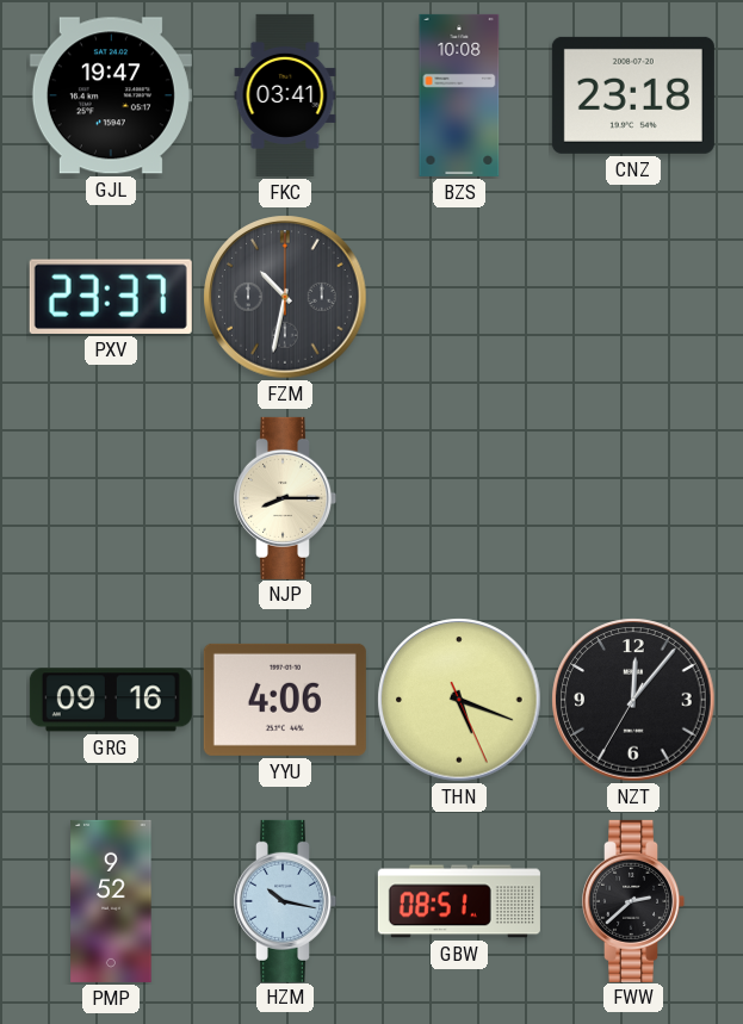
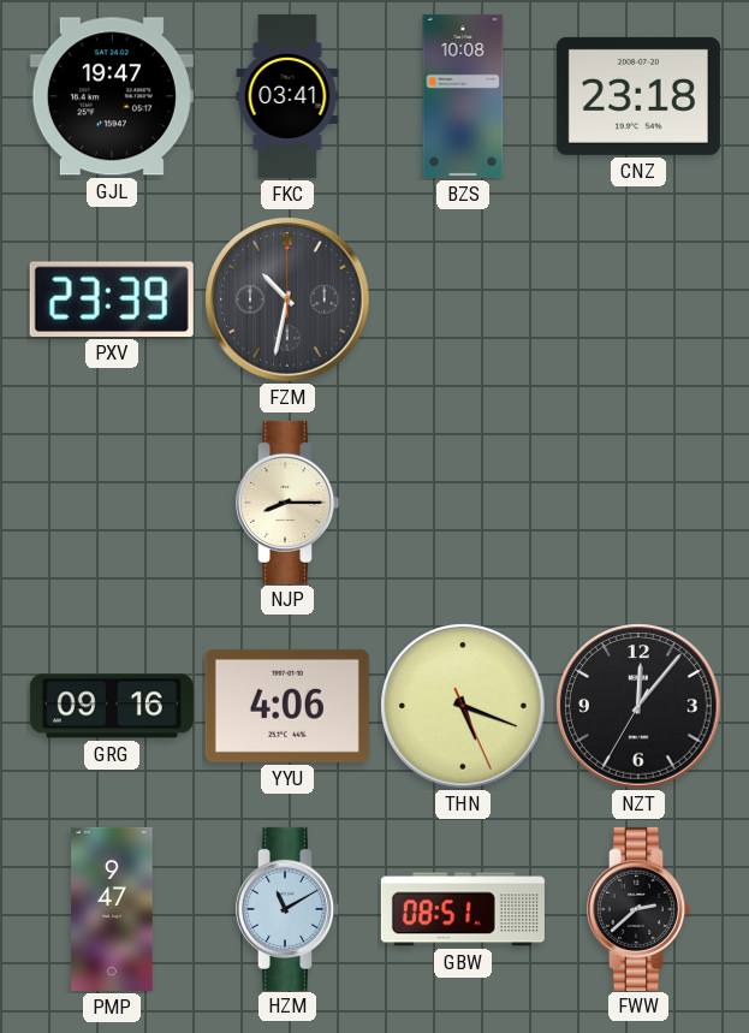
PXV: 23:37 -> 23:39 (112, 299)
PMP: 9:52 -> 9:47 (112, 909)
HZM: 10:17 -> 11:10 (289, 909)
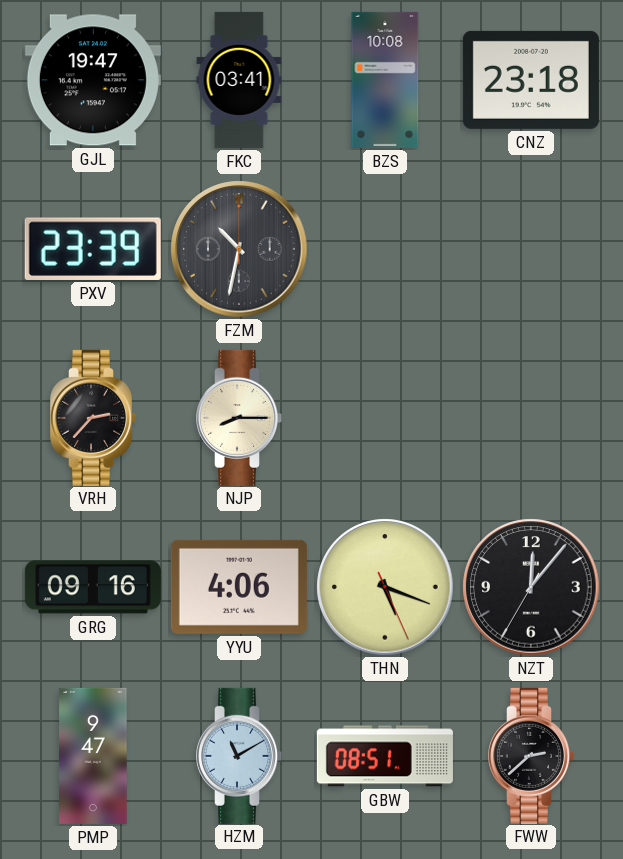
VRH: none -> 2:37 (94, 418)
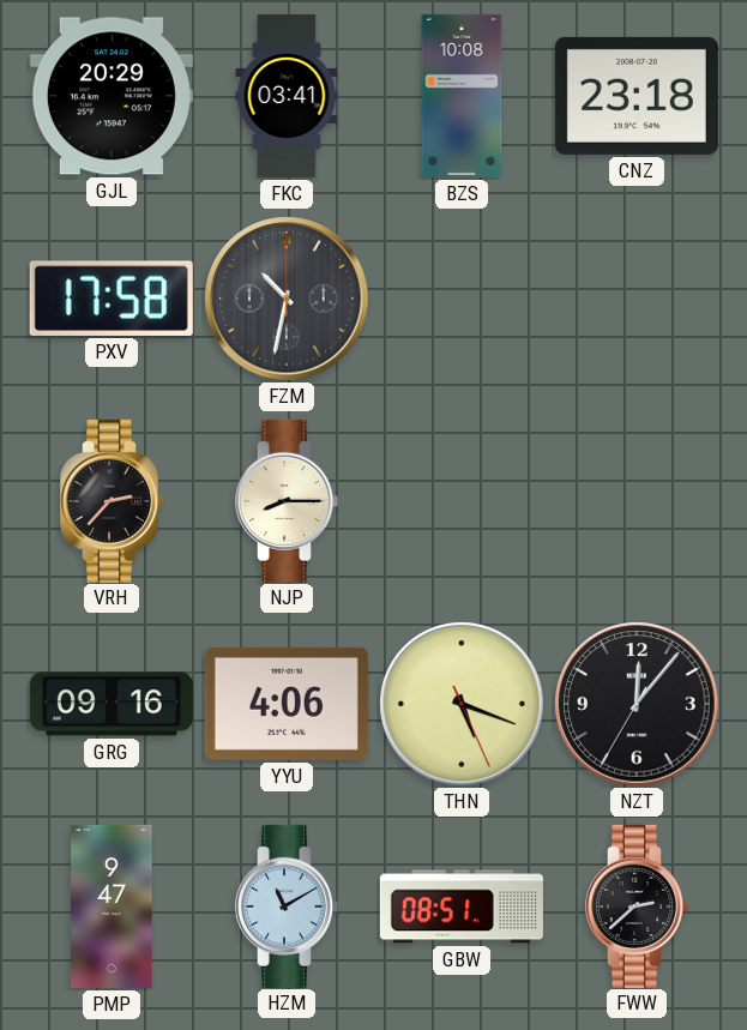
GJL: 19:47 -> 20:29 (112, 96)
PXV: 23:39 -> 17:58 (112, 299)
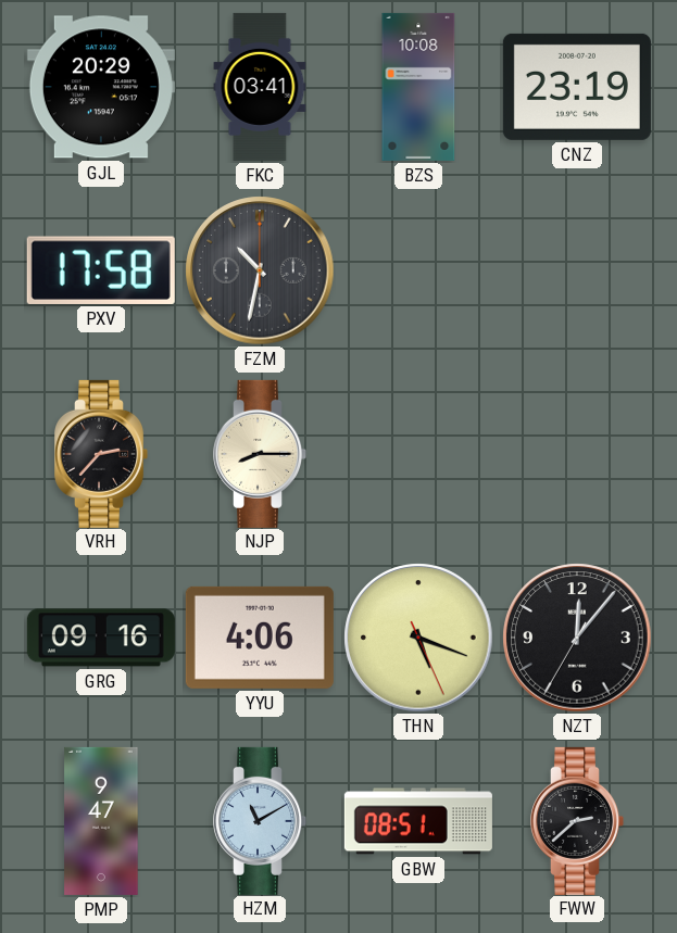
CNZ: 23:18 -> 23:19 (577, 87)
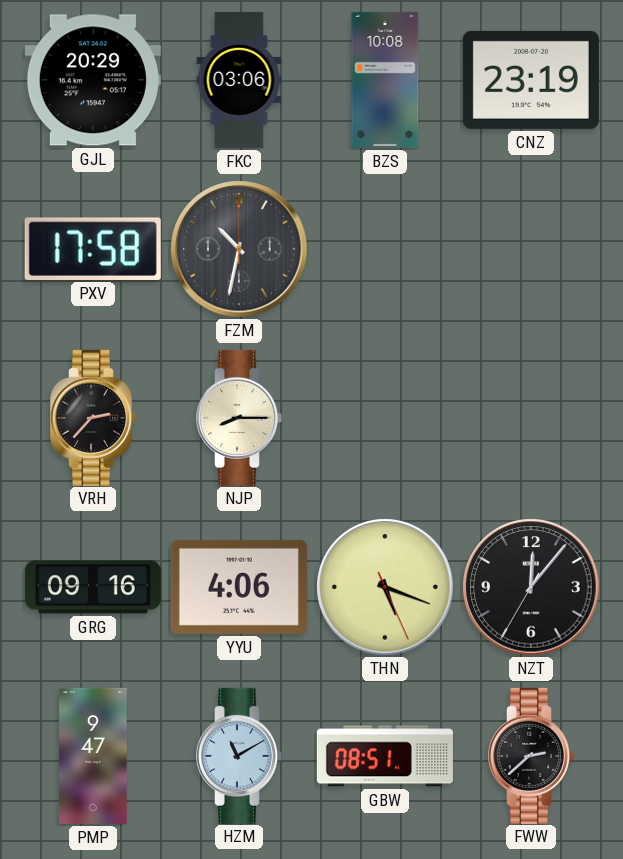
FKC: 03:41 -> 03:06 (239, 80)
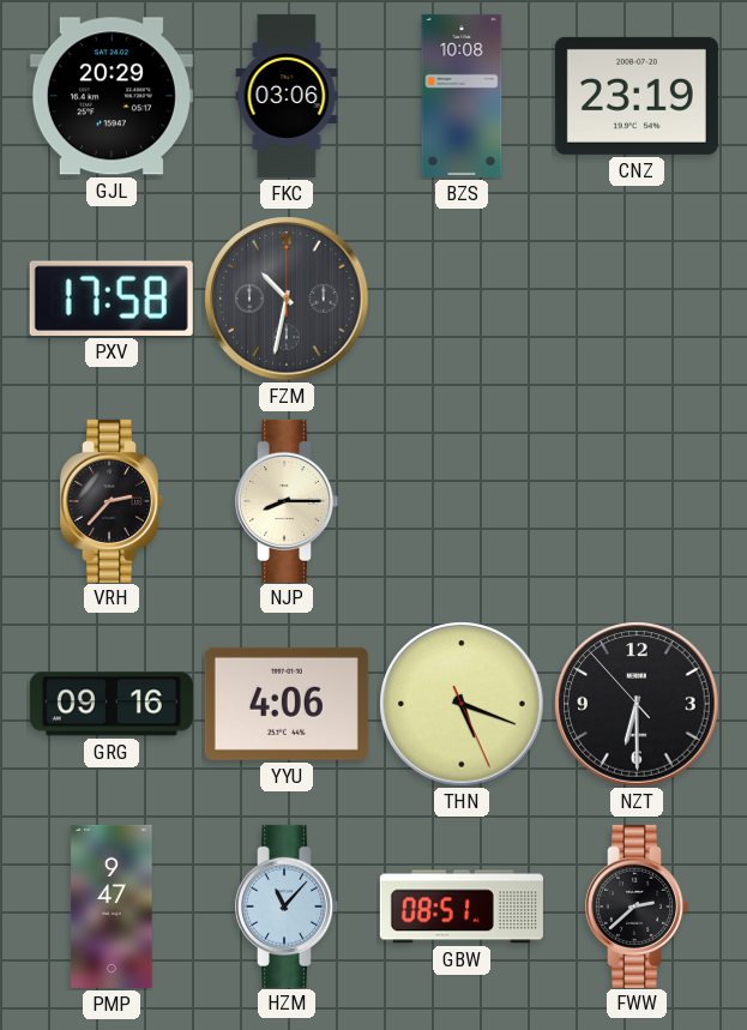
NZT: 12:06 -> 6:29 (637, 704)
HZM: 11:10 -> 11:07 (288, 906)
